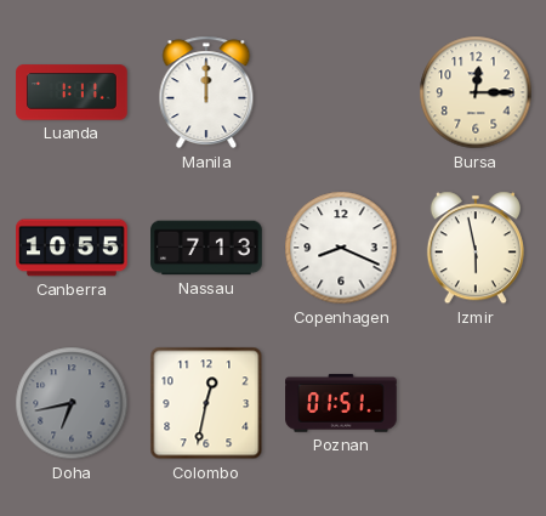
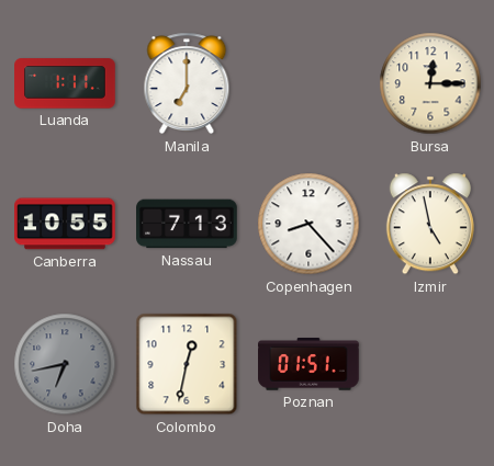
Manila: 12:00 -> 7:00 (187, 83)
Copenhagen: 8:19 -> 8:23 (308, 224)
Izmir: 5:58 -> 4:58 (430, 224)
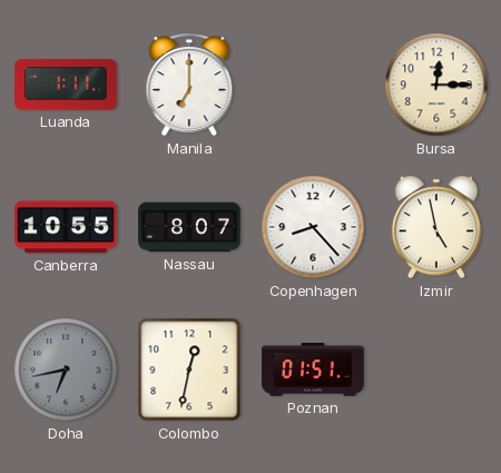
Nassau: 7:13 -> 8:07 (189, 227)
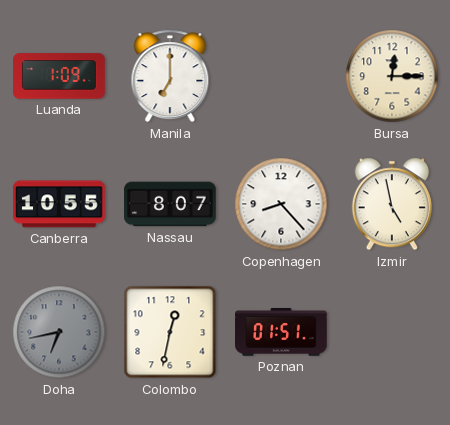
Luanda: 1:11 -> 1:09 (59, 76)
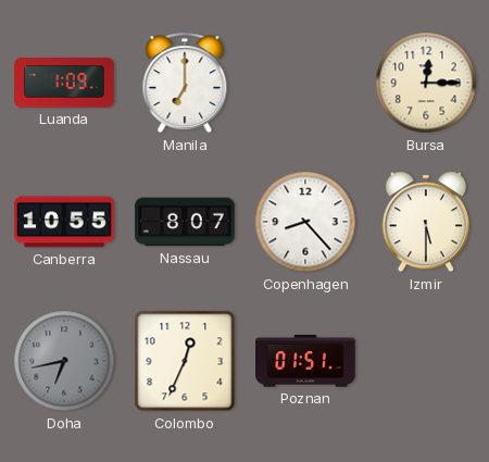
Izmir: 4:58 -> 5:30 (426, 222)
Colombo: 12:32 -> 12:34 (185, 361)
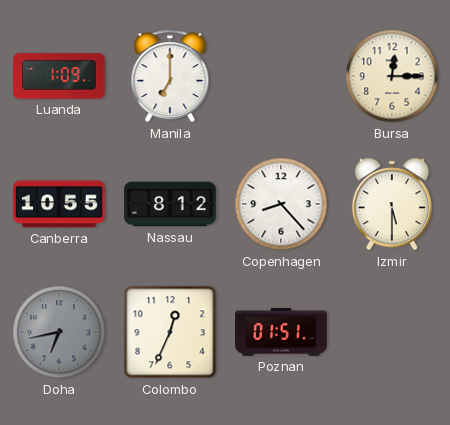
Nassau: 8:07 -> 8:12 (170, 204)
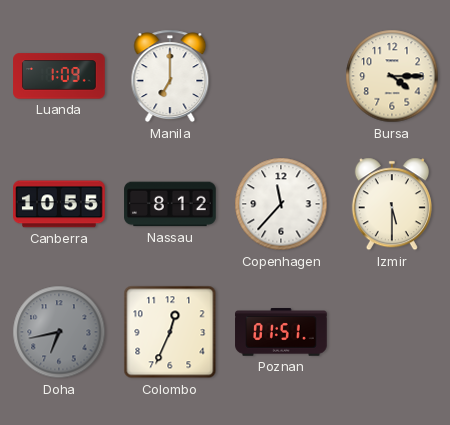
Bursa: 12:15 -> 4:15 (392, 76)
Copenhagen: 8:23 -> 11:37 (281, 204)
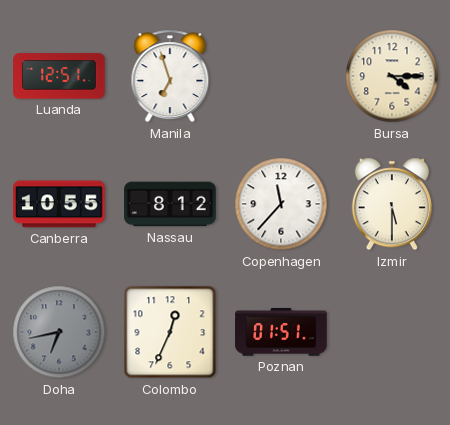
Luanda: 1:09 -> 12:51 (59, 76)
Manila: 7:00 -> 6:57 (170, 76)
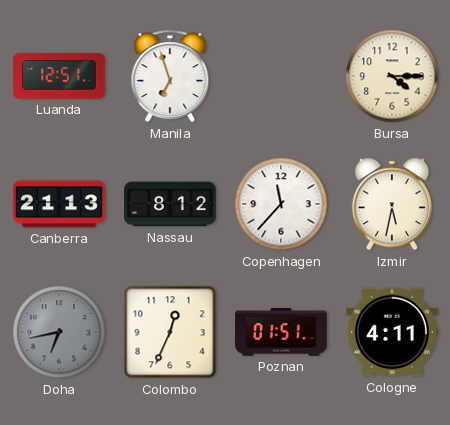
Canberra: 10:55 -> 21:13 (59, 204)
Izmir: 5:30 -> 5:32 (392, 204)
Cologne: none -> 4:11 (392, 332)
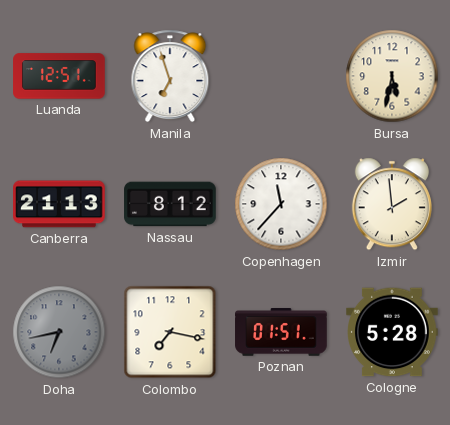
Bursa: 4:15 -> 5:32 (392, 76)
Izmir: 5:32 -> 1:59 (392, 204)
Colombo: 12:34 -> 7:17 (170, 332)
Cologne: 4:11 -> 5:28 (392, 332)
